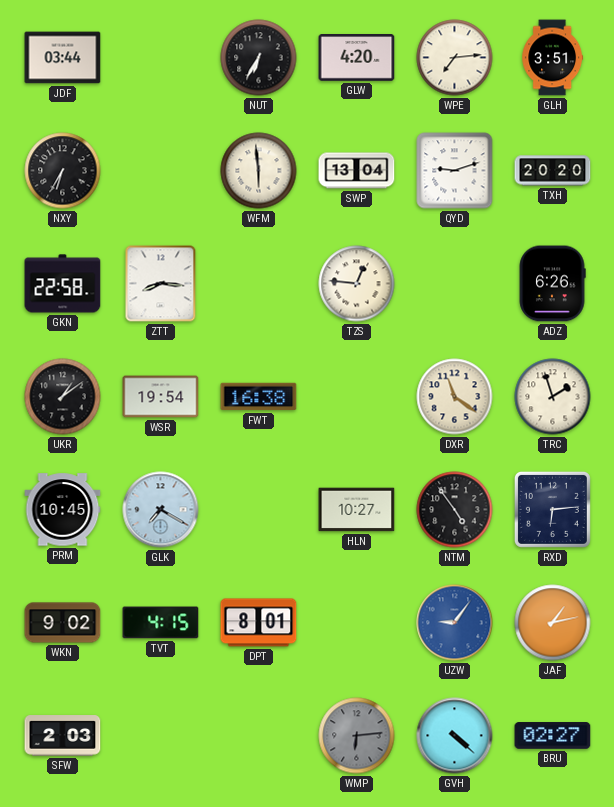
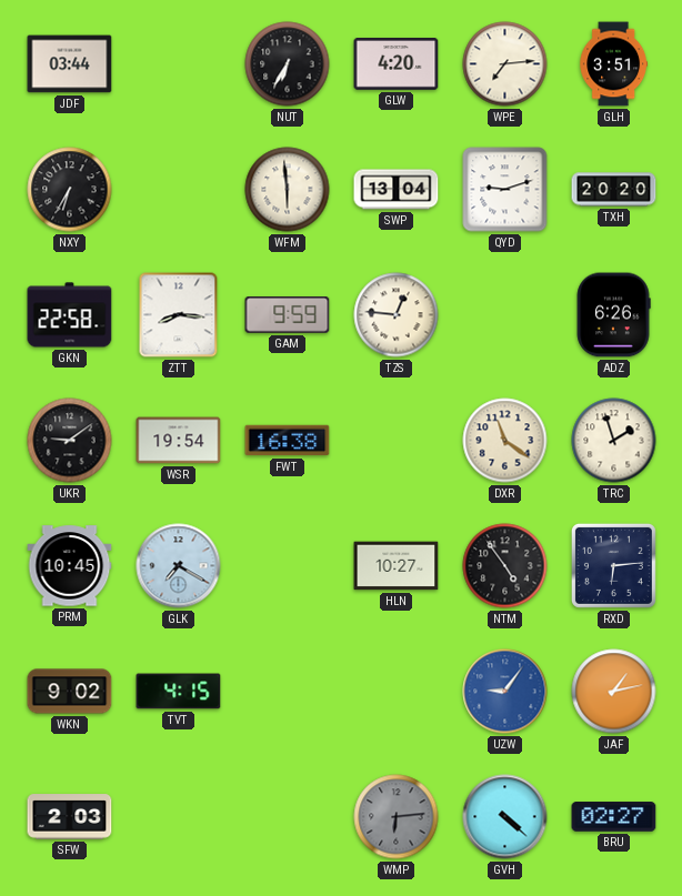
GAM: none -> 9:59 (288, 315)
UKR: 1:09 -> 9:09 (70, 441)
DPT: 8:01 -> none (259, 623)
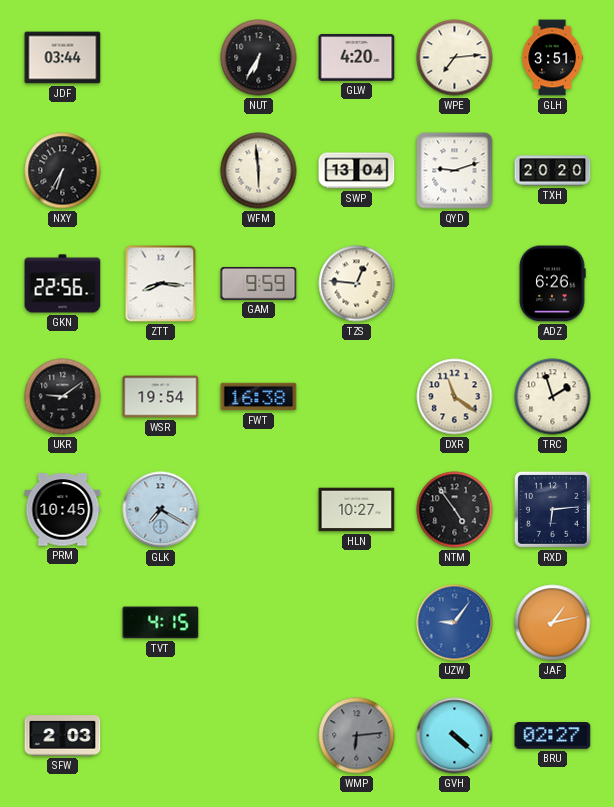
GKN: 22:58 -> 22:56 (63, 284)
WKN: 9:02 -> none (70, 692)
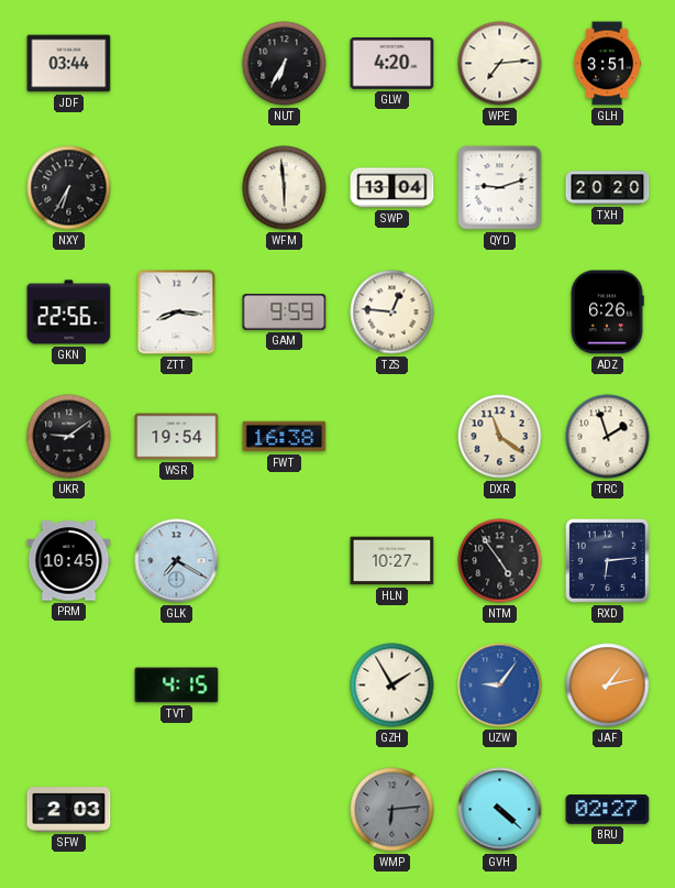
GZH: none -> 1:55 (392, 686)
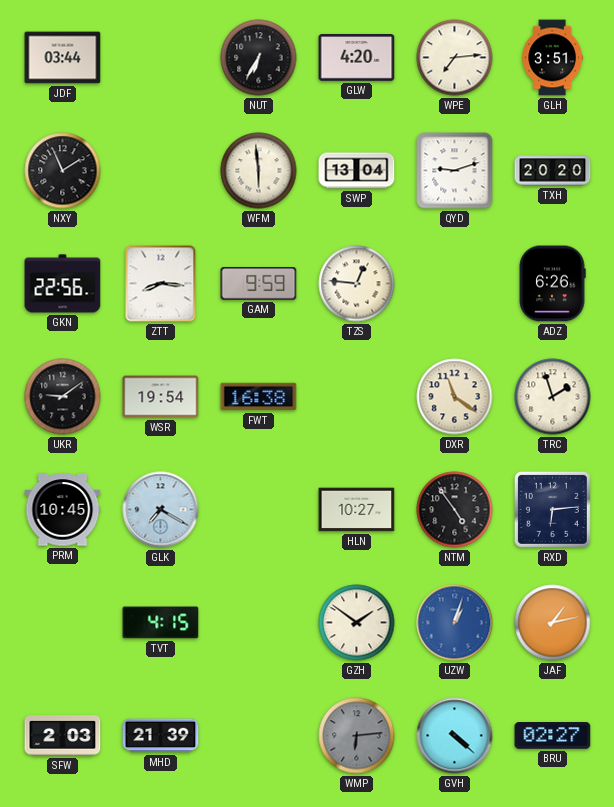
NXY: 6:35 -> 1:56 (63, 171)
GZH: 1:55 -> 1:51 (357, 623)
UZW: 9:06 -> 1:03 (455, 623)
MHD: none -> 21:39 (161, 736)
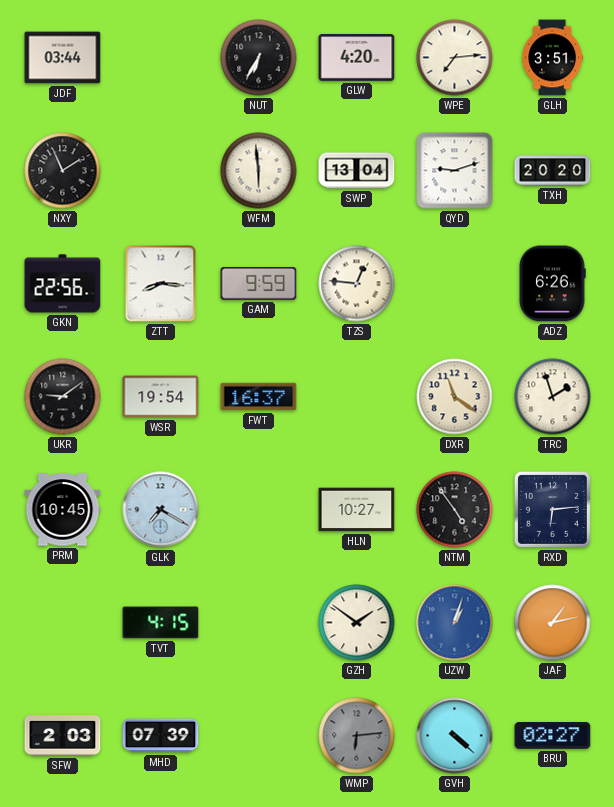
FWT: 16:38 -> 16:37 (259, 397)
MHD: 21:39 -> 07:39 (161, 736)
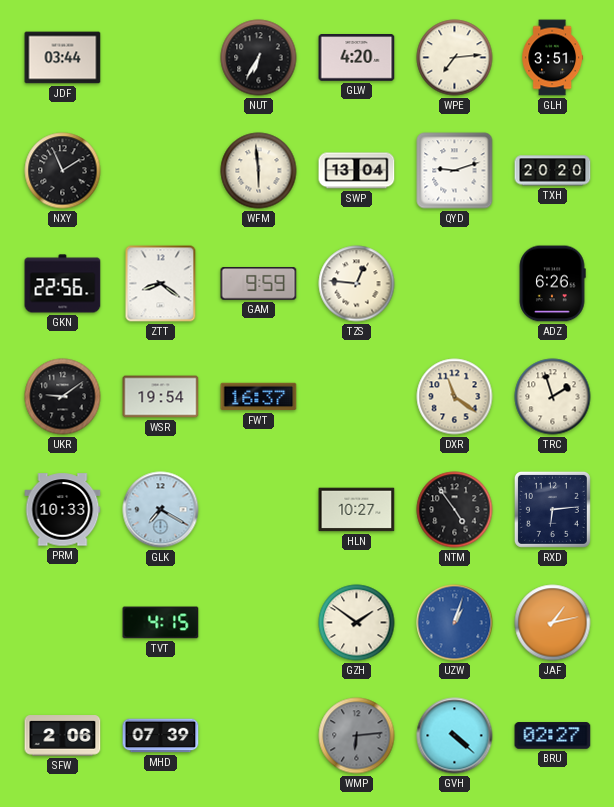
ZTT: 8:16 -> 8:21 (161, 284)
PRM: 10:45 -> 10:33 (63, 510)
SFW: 2:03 -> 2:06 (63, 736)
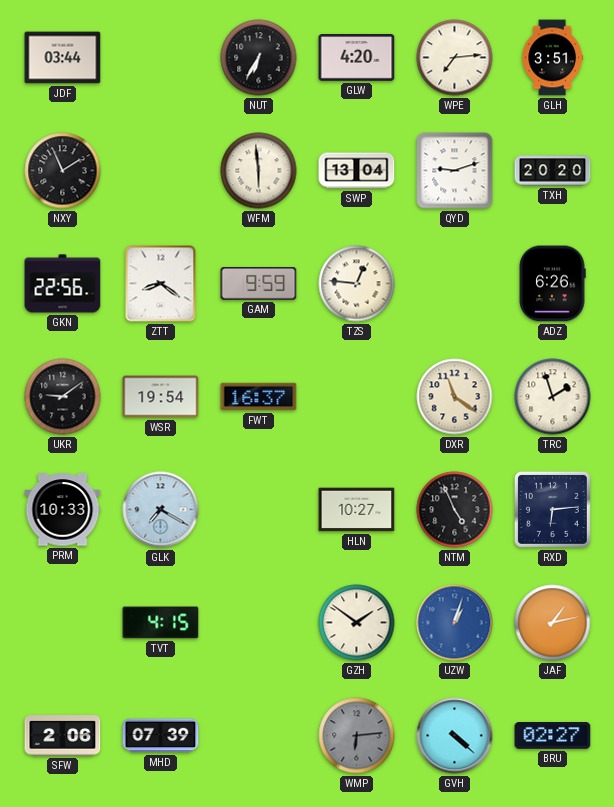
NTM: 4:54 -> 4:56 (455, 510)
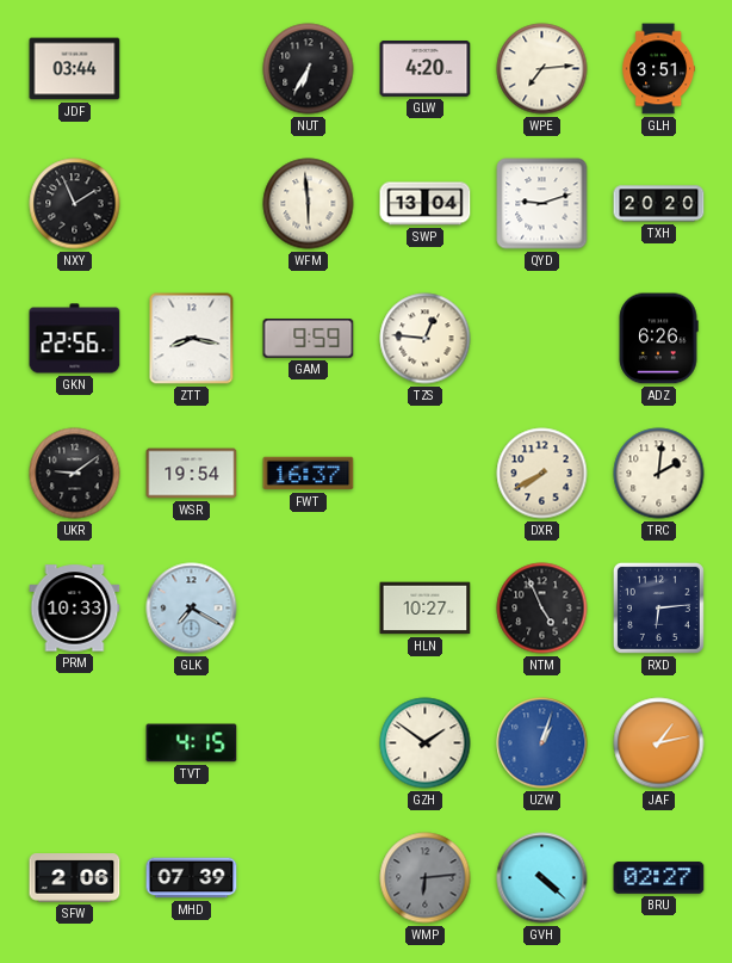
ZTT: 8:21 -> 8:17 (192, 339)
DXR: 11:21 -> 7:40 (542, 474)
TRC: 1:57 -> 2:01 (659, 474)
